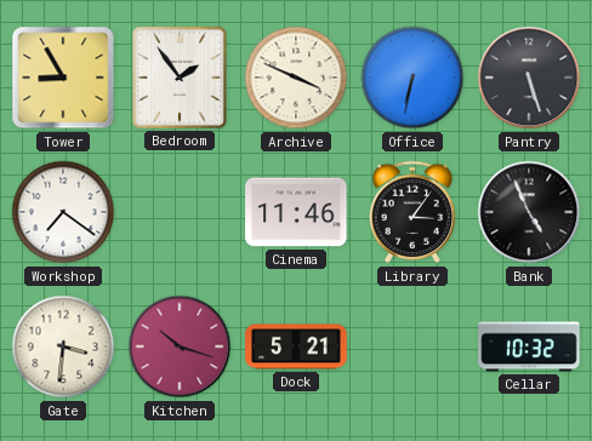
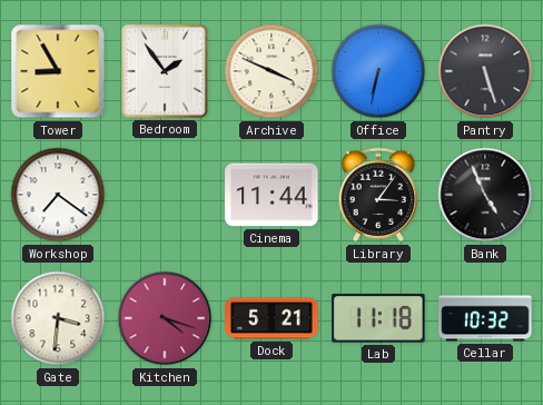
Cinema: 11:46 -> 11:44 (271, 195)
Kitchen: 10:18 -> 4:18 (165, 318)
Lab: none -> 11:18 (378, 318)
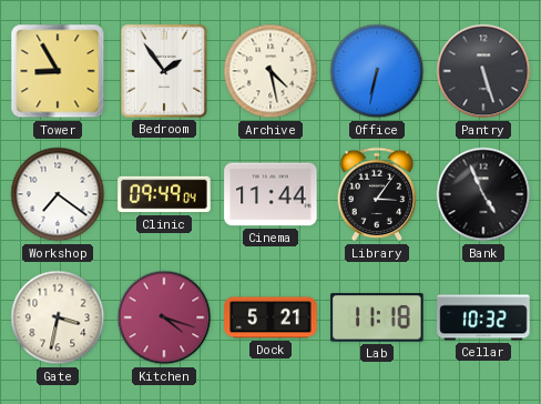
Archive: 3:49 -> 4:28 (270, 71)
Clinic: none -> 09:49 (164, 194)
Gate: 3:31 -> 3:32 (58, 317)
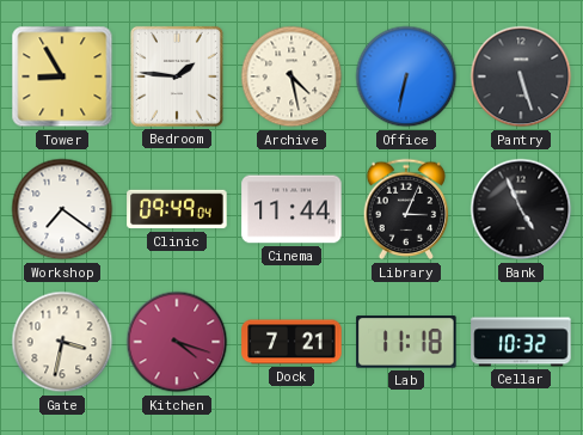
Bedroom: 1:54 -> 1:46 (177, 76)
Library: 3:06 -> 3:04 (406, 209)
Dock: 5:21 -> 7:21 (291, 342)
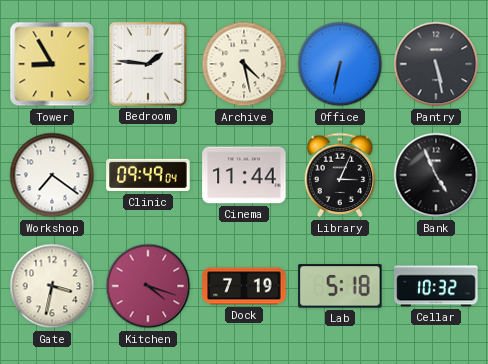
Pantry: 5:27 -> 5:28 (436, 64)
Dock: 7:21 -> 7:19 (244, 286)
Lab: 11:18 -> 5:18 (340, 286)
